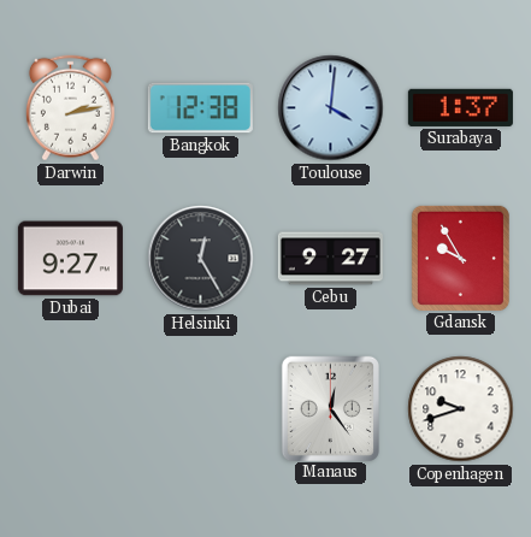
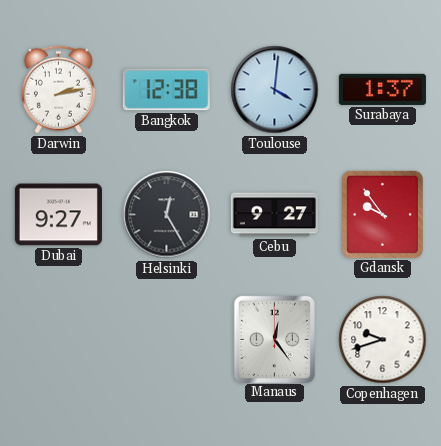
Gdansk: 9:55 -> 9:54 (382, 214)
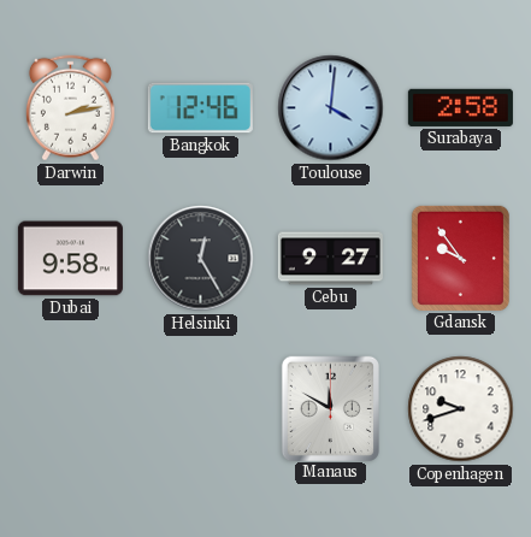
Bangkok: 12:38 -> 12:46 (200, 108)
Surabaya: 1:37 -> 2:58 (460, 107)
Dubai: 9:27 -> 9:58 (70, 259)
Manaus: 12:24 -> 11:50 (330, 408)
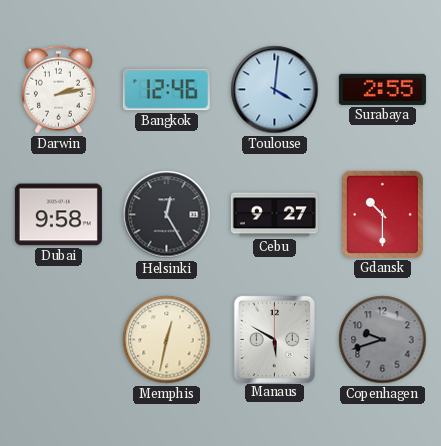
Surabaya: 2:58 -> 2:55 (382, 89)
Gdansk: 9:54 -> 10:30 (382, 214)
Memphis: none -> 12:32 (167, 340)
Manaus: 11:50 -> 5:50 (274, 339)
Copenhagen dial: white -> grey (383, 340)
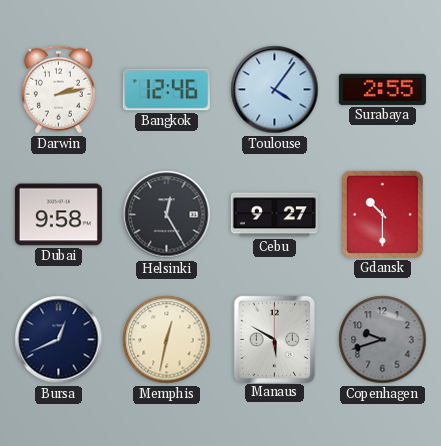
Toulouse: 4:01 -> 4:06 (275, 90)
Bursa: none -> 12:41 (59, 340)
